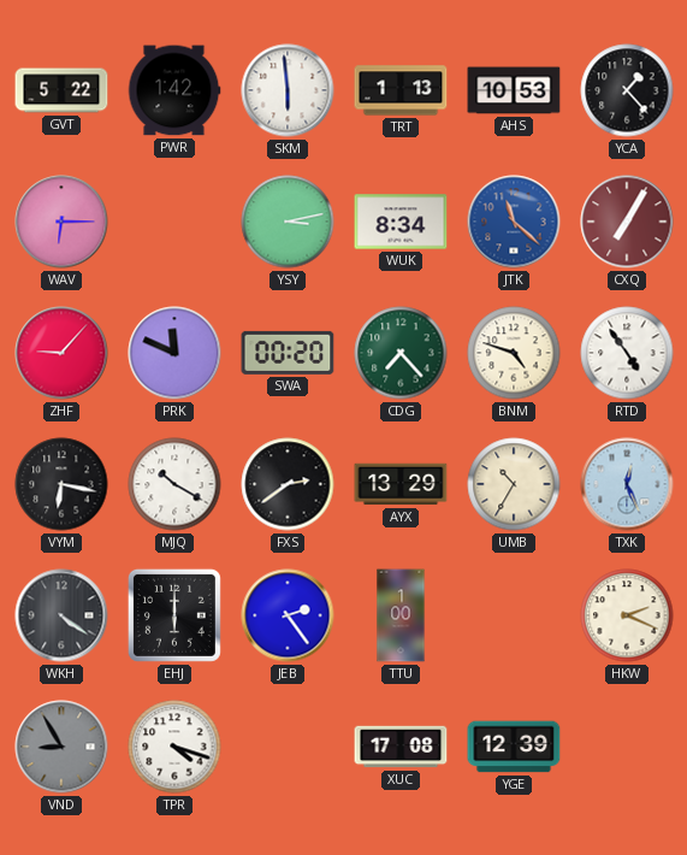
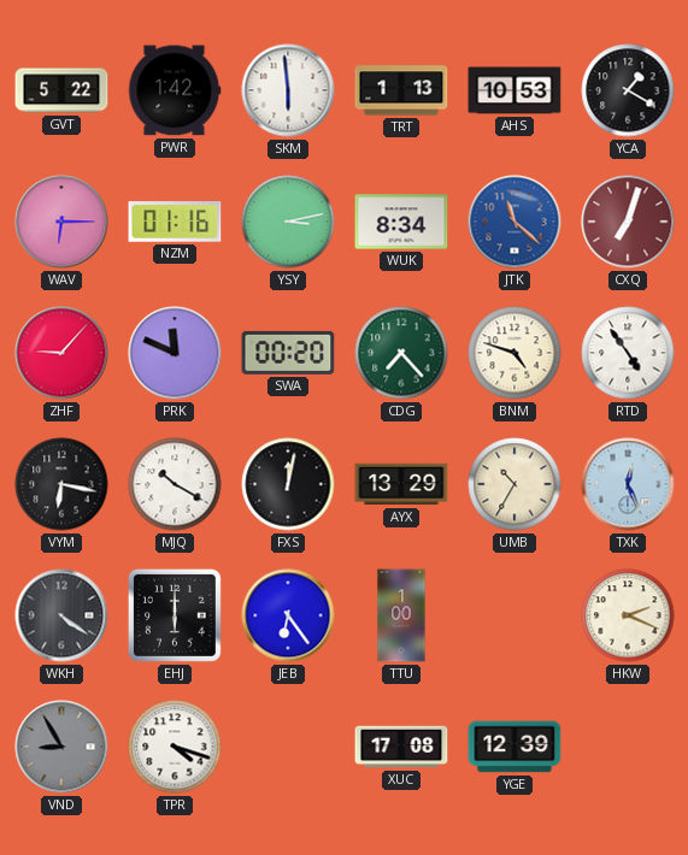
YCA: 1:23 -> 1:20 (628, 90)
NZM: none -> 01:16 (175, 222)
CXQ: 7:05 -> 7:03 (628, 222)
FXS: 2:39 -> 12:02 (288, 484)
JEB: 2:24 -> 6:24 (288, 615)
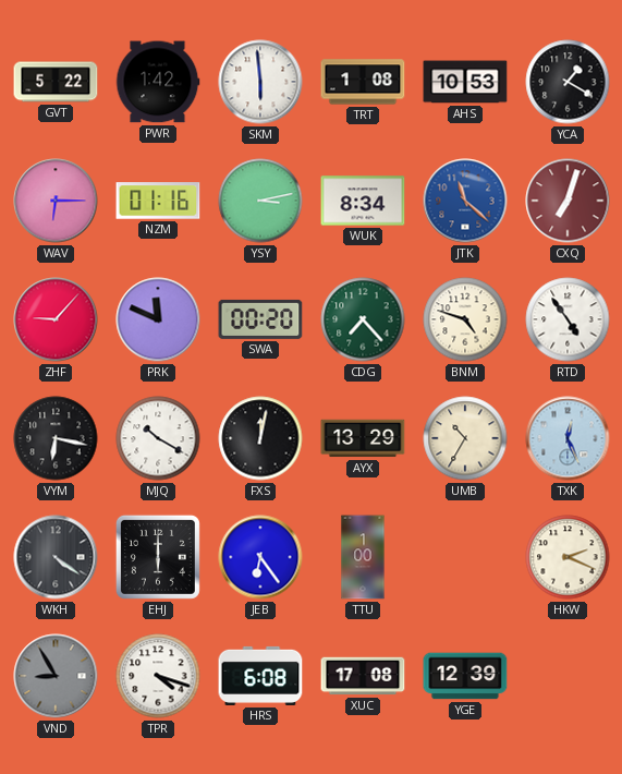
TRT: 1:13 -> 1:08 (363, 82)
HRS: none -> 6:08 (260, 676)
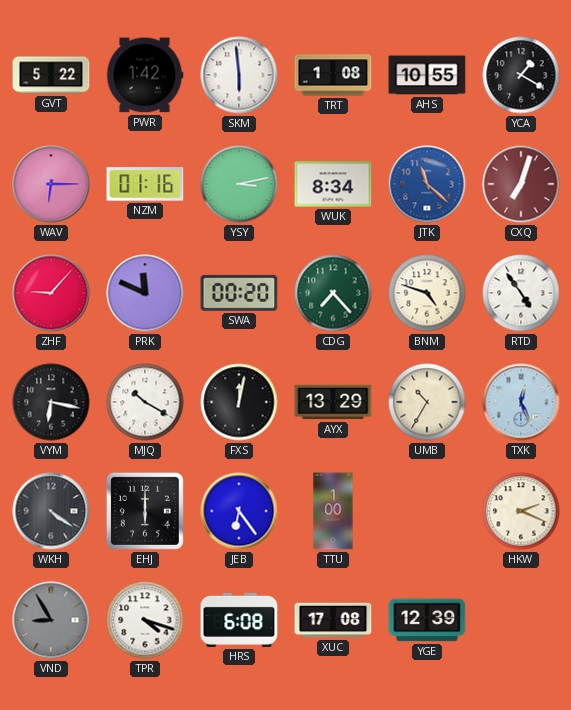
AHS: 10:53 -> 10:55 (427, 75)
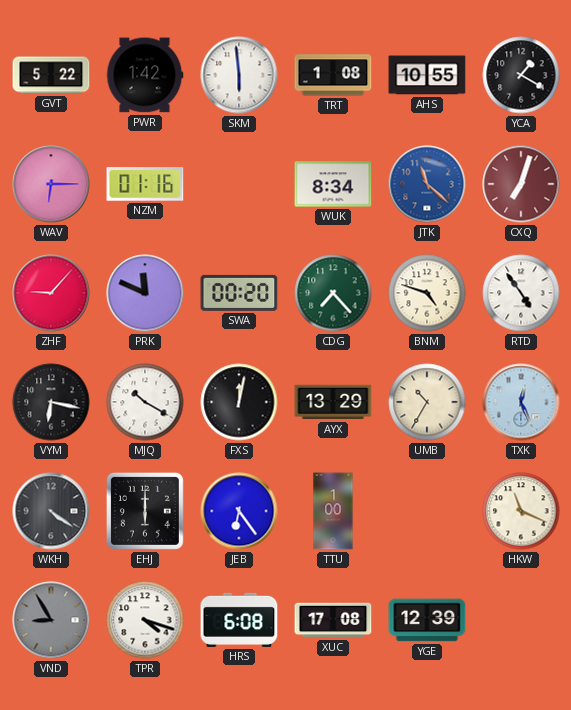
YSY: 3:13 -> none (239, 184)
HKW: 2:19 -> 11:19 (521, 511)
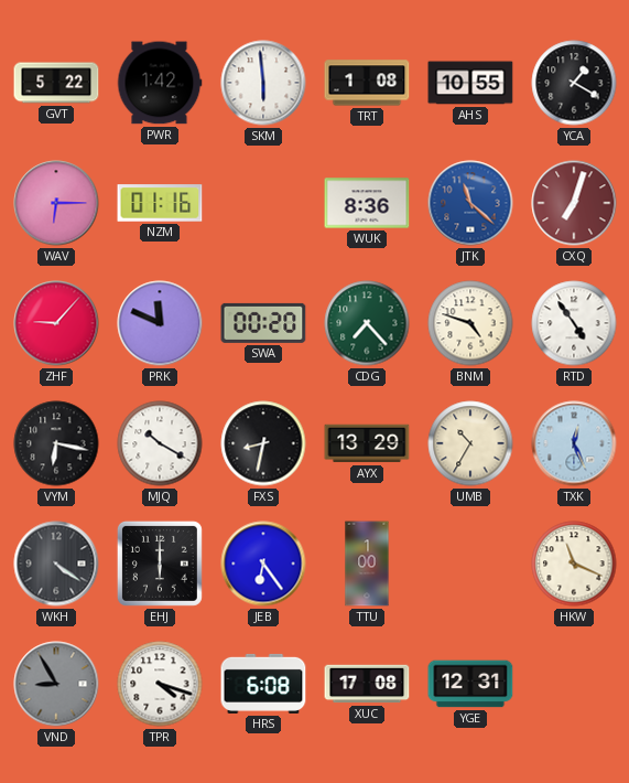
WUK: 8:34 -> 8:36 (367, 203)
FXS: 12:02 -> 8:32 (263, 443)
YGE: 12:39 -> 12:31 (470, 684)
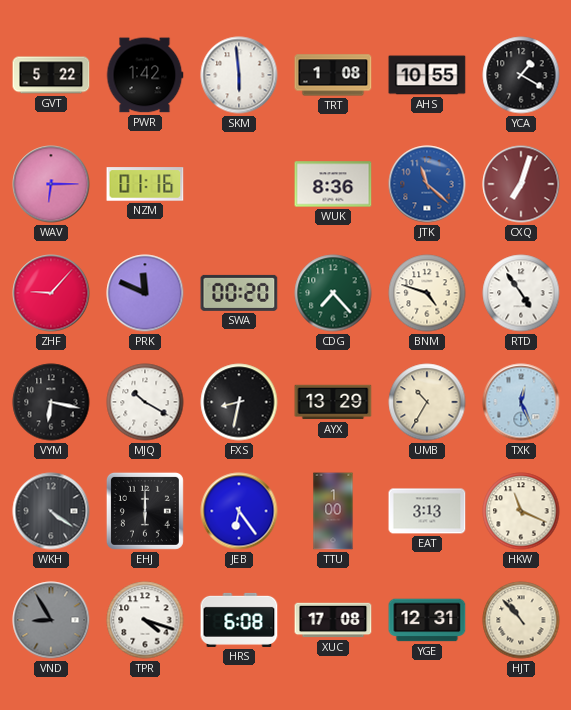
EAT: none -> 3:13 (427, 511)
HJT: none -> 10:53 (521, 620)
